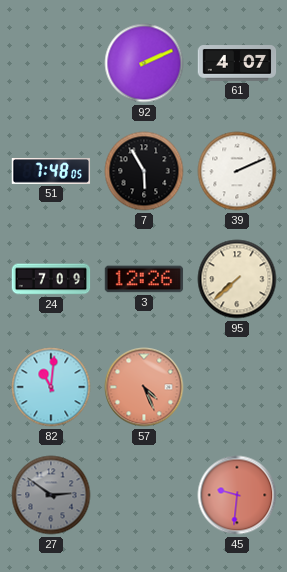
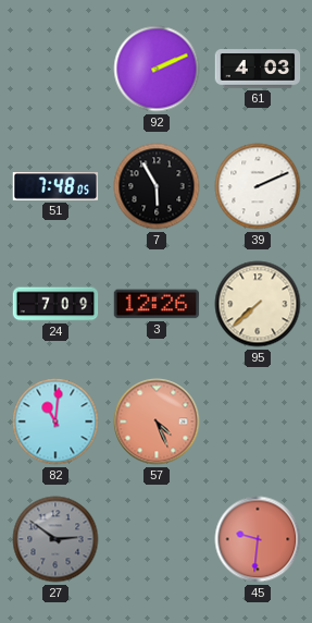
61: 4:07 -> 4:03 (258, 69)
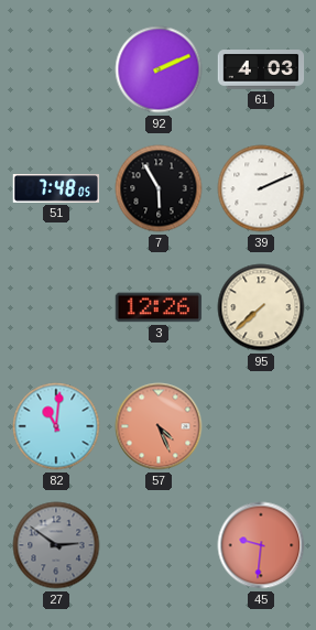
24: 7:09 -> none (55, 304)
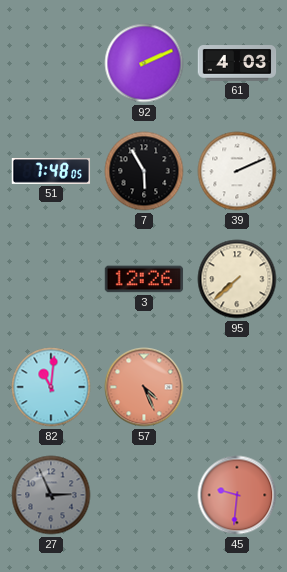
27: 2:51 -> 2:56 (51, 495)
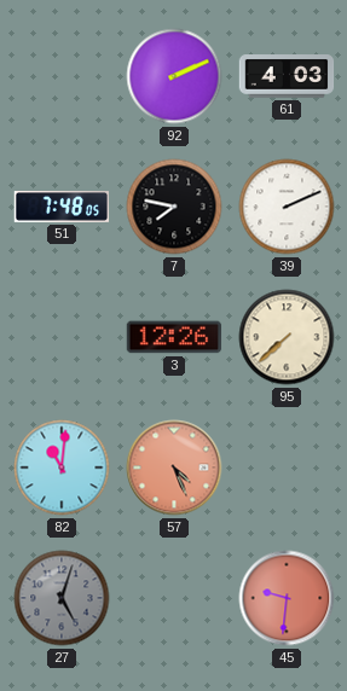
7: 5:55 -> 7:47 (174, 207)
27: 2:56 -> 5:03 (62, 598)
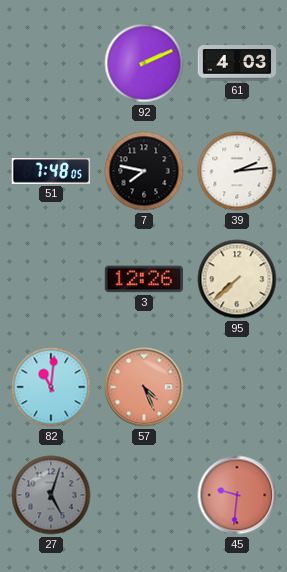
39: 2:11 -> 2:14 (237, 171)
